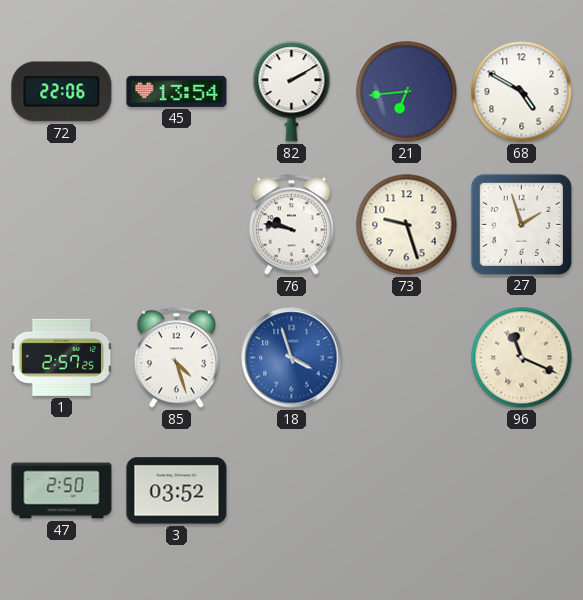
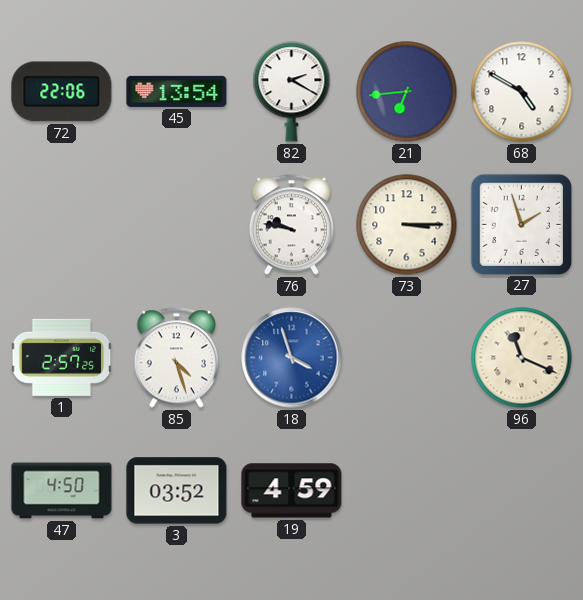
82: 2:10 -> 2:20 (292, 92)
73: 9:27 -> 3:15 (407, 225)
47: 2:50 -> 4:50 (62, 491)
19: none -> 4:59 (292, 491)
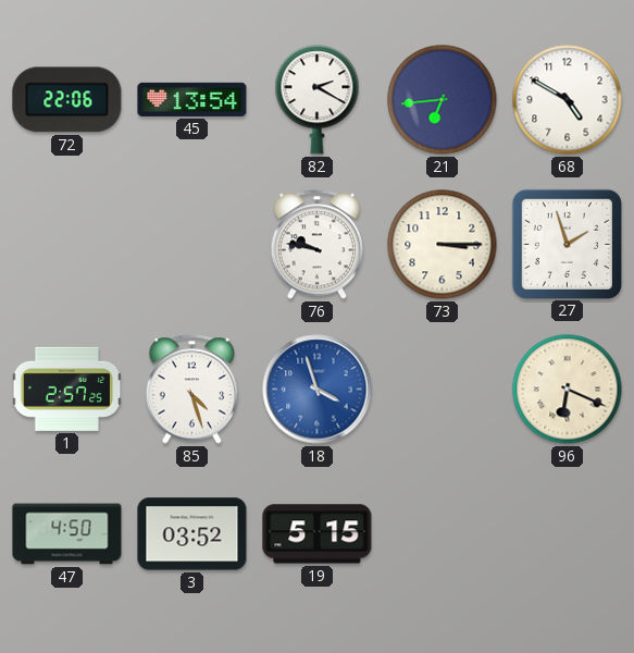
96: 11:19 -> 6:19 (568, 390)
19: 4:59 -> 5:15 (318, 534)
